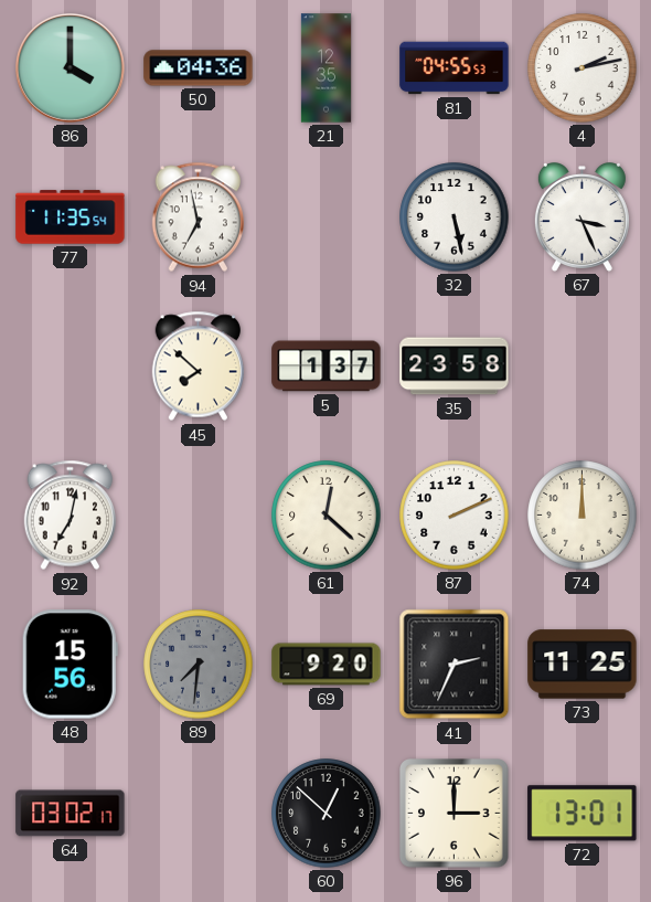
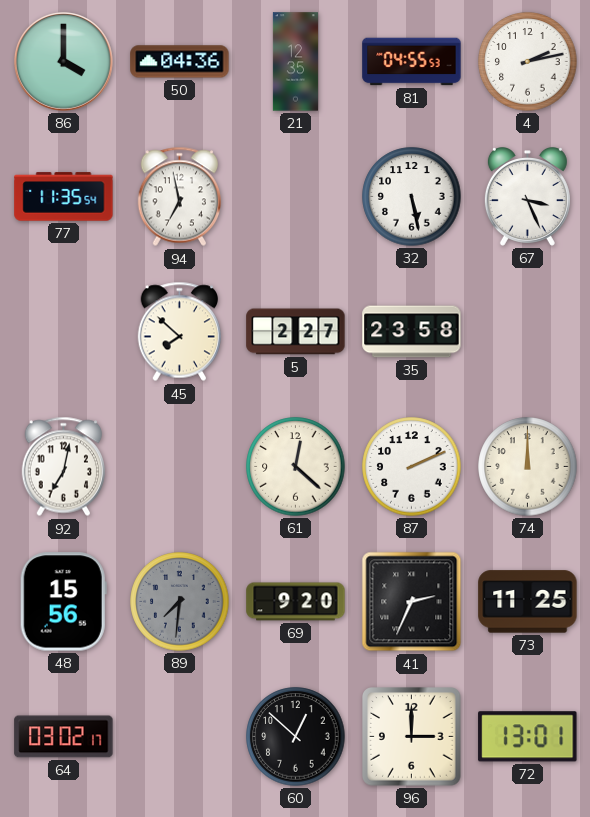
5: 1:37 -> 2:27 (296, 332)
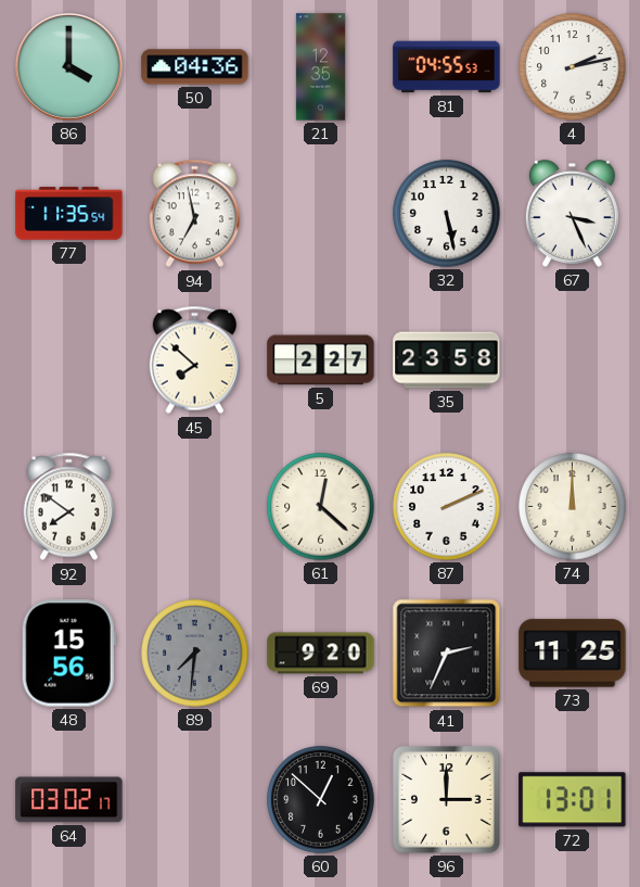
92: 7:02 -> 7:51 (69, 507)
